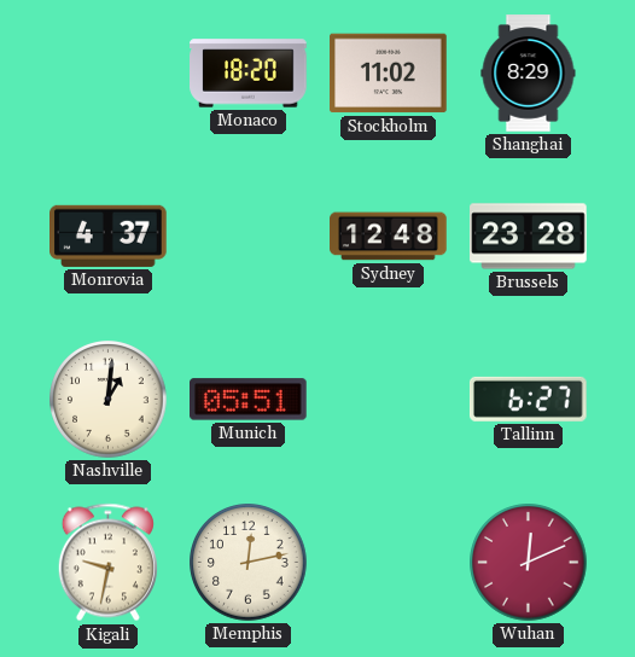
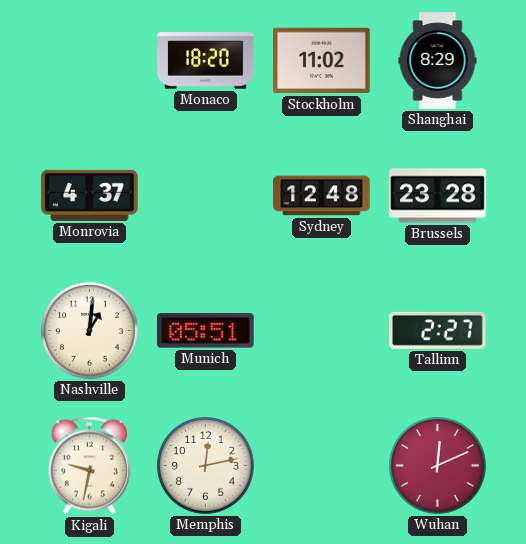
Tallinn: 6:27 -> 2:27 (438, 330)
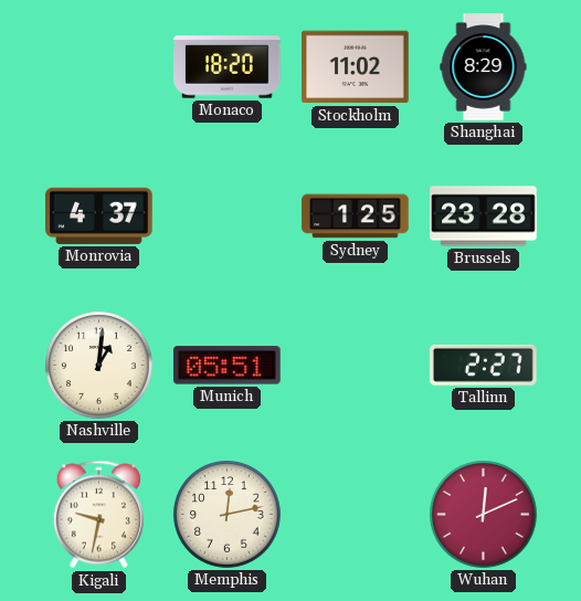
Sydney: 12:48 -> 1:25 (356, 217)
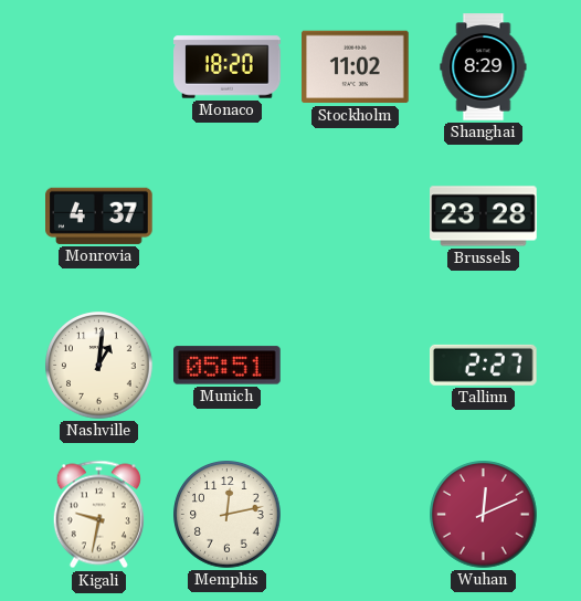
Sydney: 1:25 -> none (356, 217)
